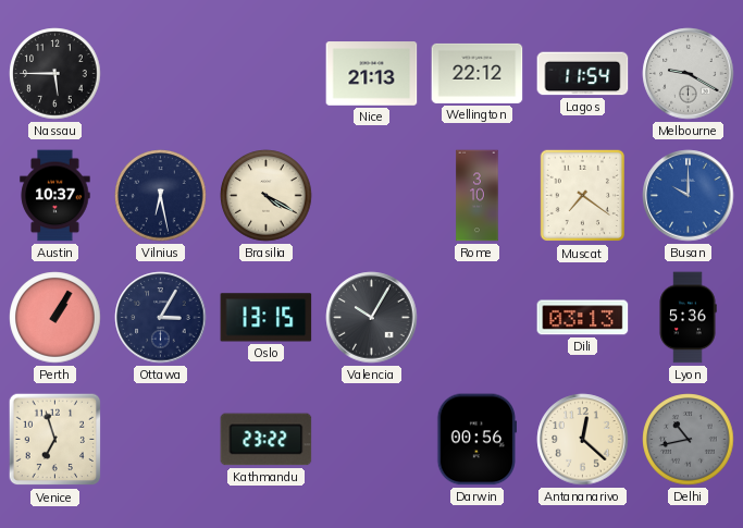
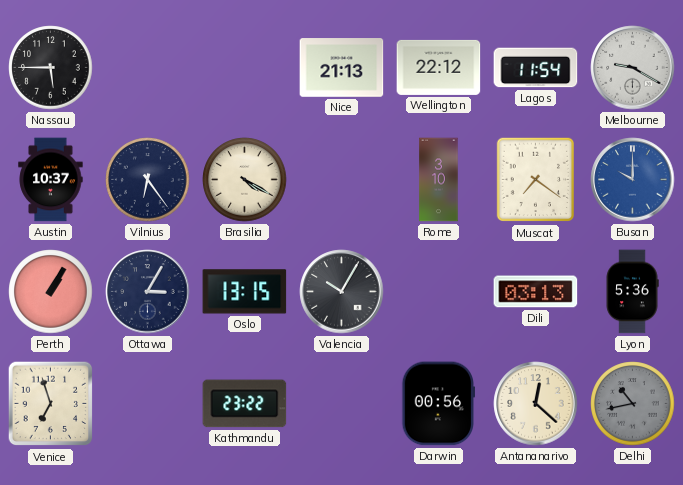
Vilnius: 6:28 -> 6:24 (148, 180)
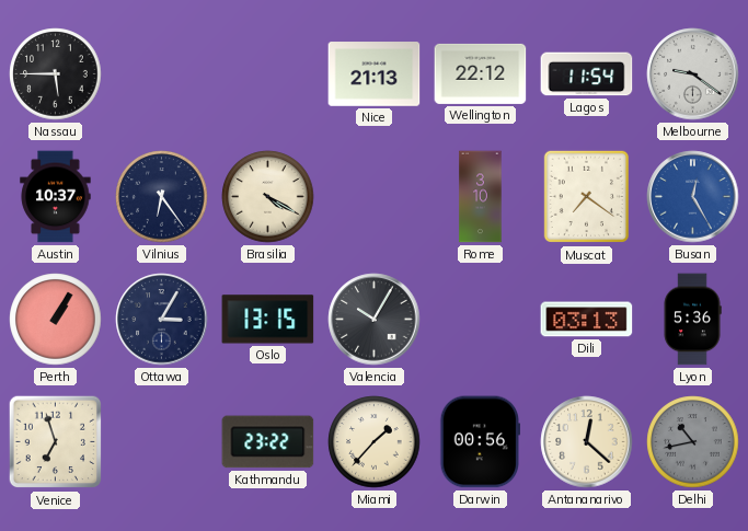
Melbourne: 9:20 -> 9:21 (693, 74)
Busan: 10:00 -> 12:25 (693, 197)
Miami: none -> 1:37 (375, 442)
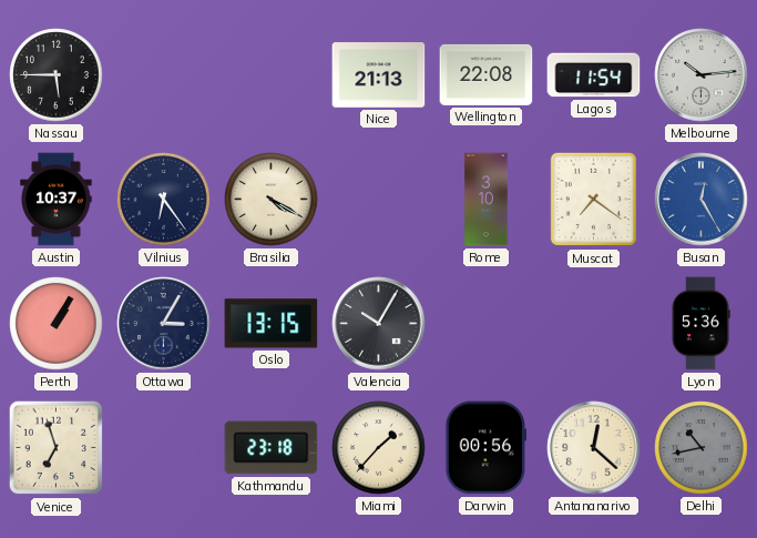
Wellington: 22:12 -> 22:08 (487, 74)
Melbourne: 9:21 -> 10:14 (702, 75)
Dili: 03:13 -> none (587, 320)
Kathmandu: 23:22 -> 23:18 (272, 448)
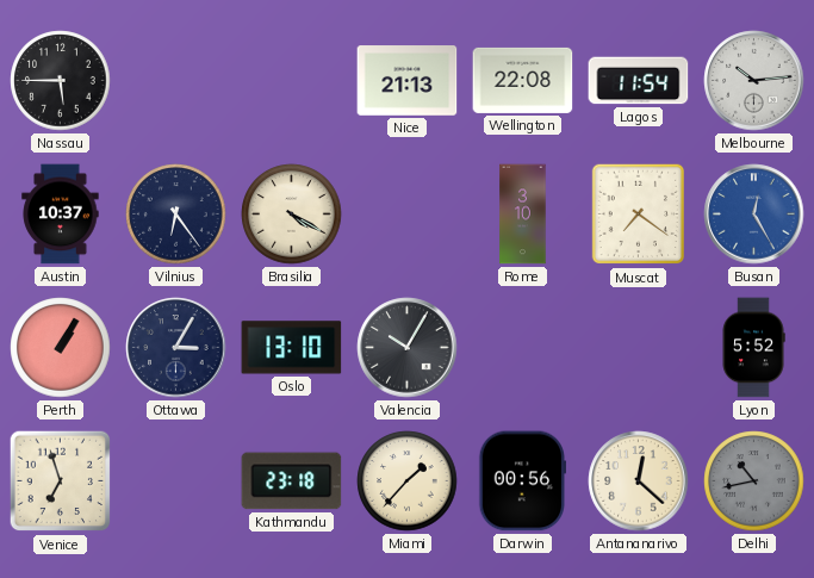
Oslo: 13:15 -> 13:10 (292, 348)
Lyon: 5:36 -> 5:52 (753, 348)
